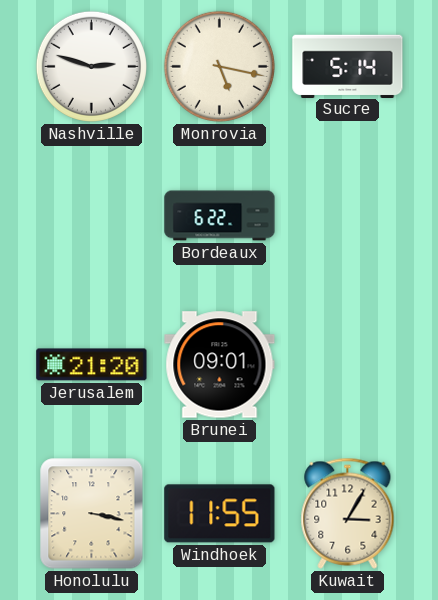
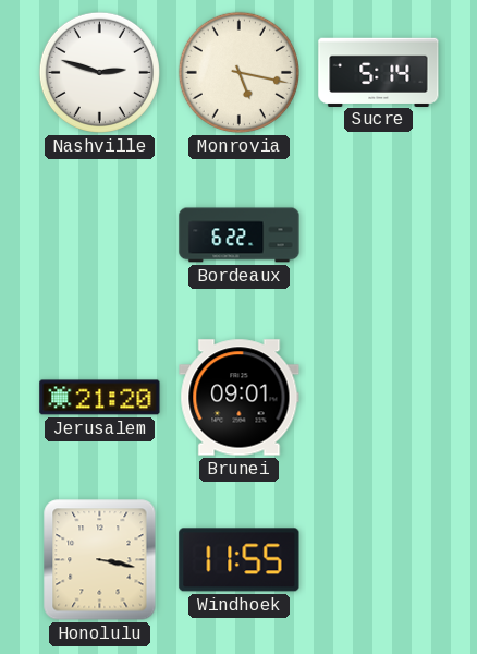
Kuwait: 3:05 -> none (348, 513)
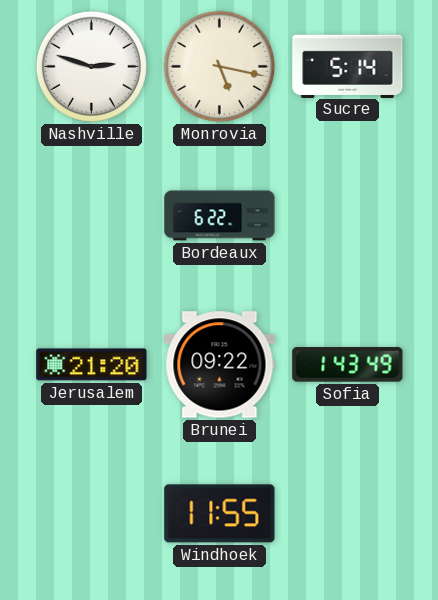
Brunei: 09:01 -> 09:22 (220, 365)
Sofia: none -> 1:43 (348, 365)
Honolulu: 3:17 -> none (100, 560)
